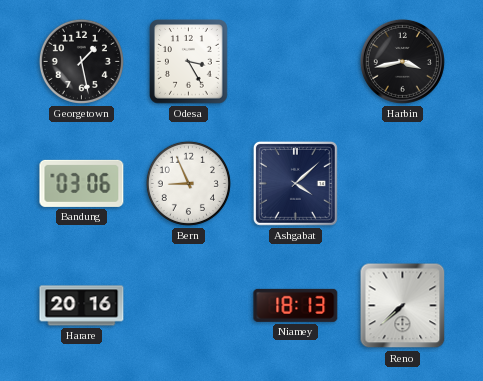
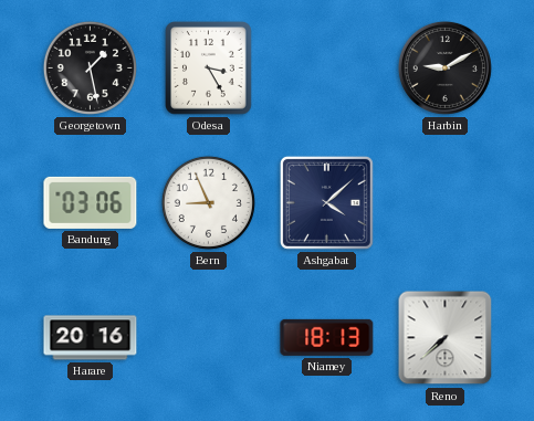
Harbin: 3:43 -> 9:10 (444, 67)
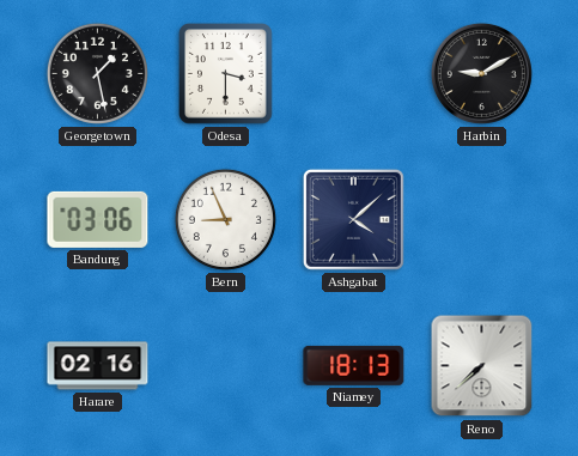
Odesa: 3:25 -> 3:30 (226, 74)
Harare: 20:16 -> 02:16 (98, 366)
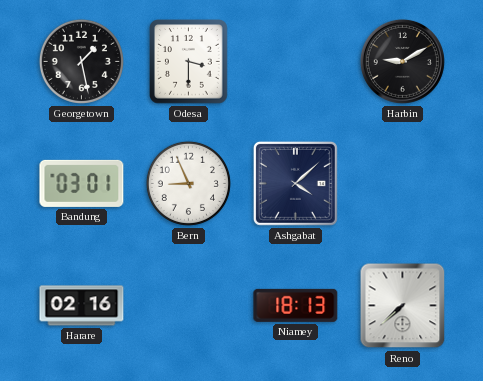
Bandung: 03:06 -> 03:01 (82, 183)
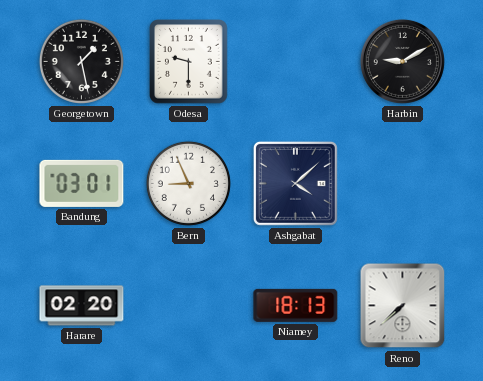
Odesa: 3:30 -> 9:30 (189, 62)
Harare: 02:16 -> 02:20 (82, 306)
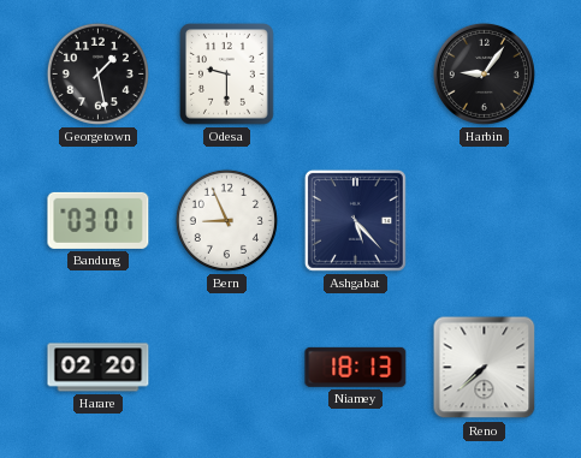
Harbin: 9:10 -> 9:06 (484, 73)
Ashgabat: 4:08 -> 5:23 (355, 220)
